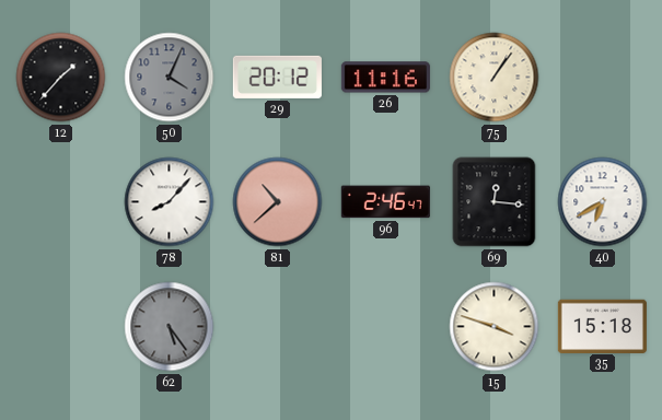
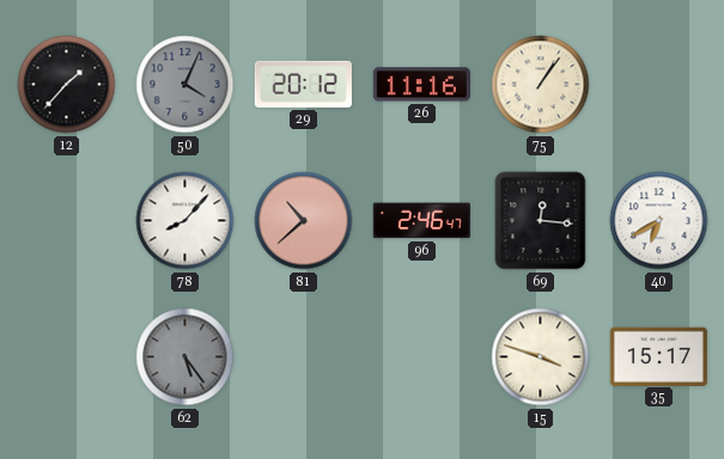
35: 15:18 -> 15:17 (658, 356)
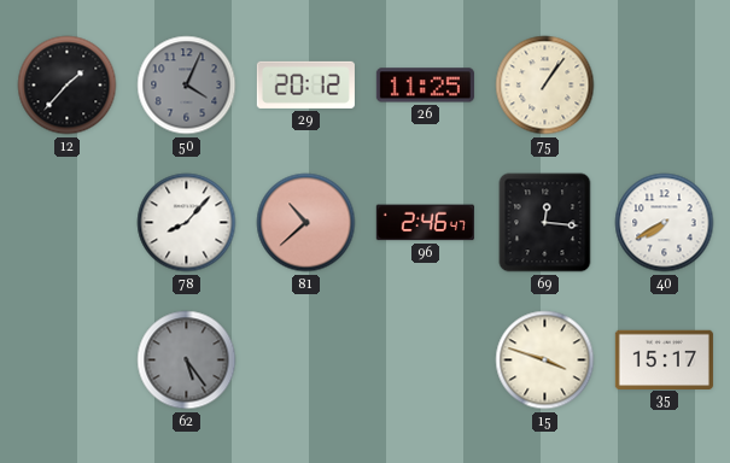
26: 11:16 -> 11:25 (425, 86)
40: 6:40 -> 7:40 (665, 223)
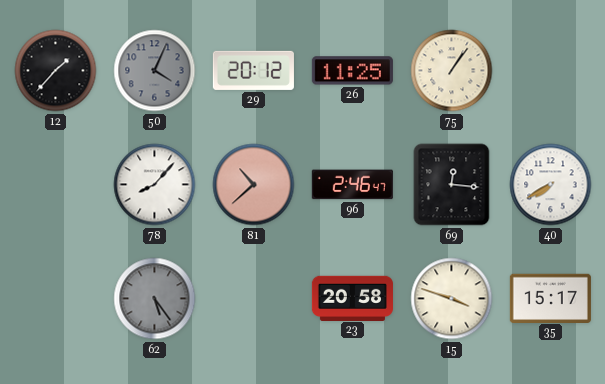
23: none -> 20:58 (352, 298)
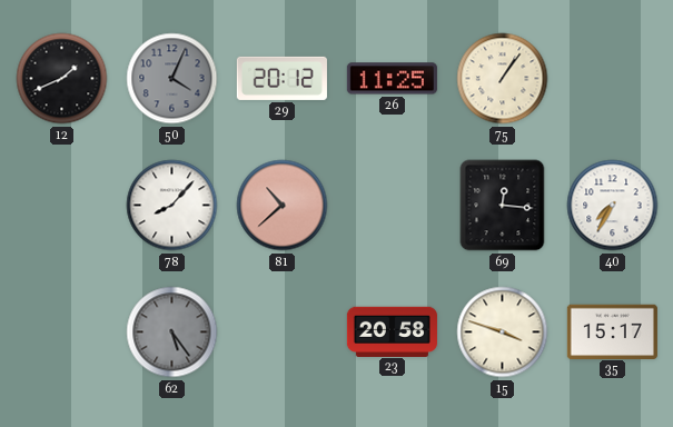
12: 1:37 -> 1:41 (62, 79)
96: 2:46 -> none (352, 185)
40: 7:40 -> 7:35 (613, 206)
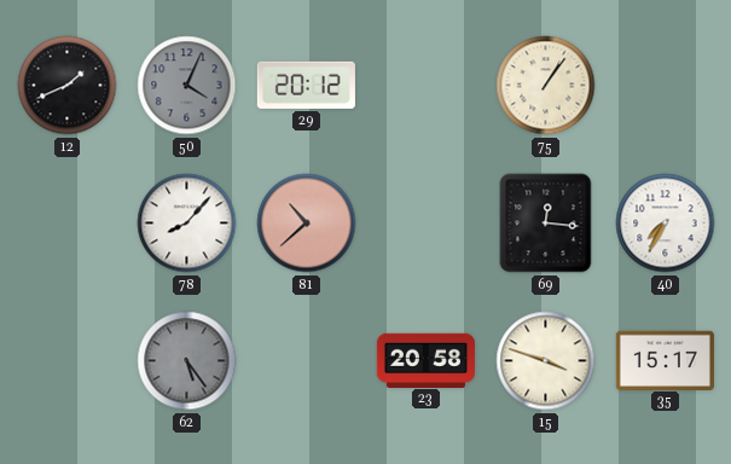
26: 11:25 -> none (392, 79)
